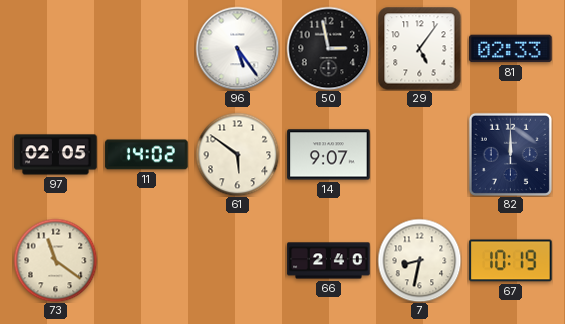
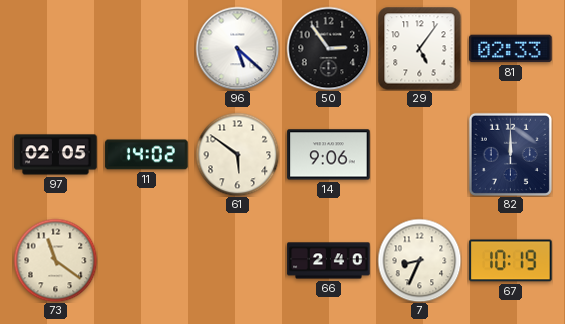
96: 5:24 -> 5:22 (237, 48)
50: 2:58 -> 2:54 (328, 48)
14: 9:07 -> 9:06 (329, 155)
7: 8:32 -> 8:34 (419, 260)
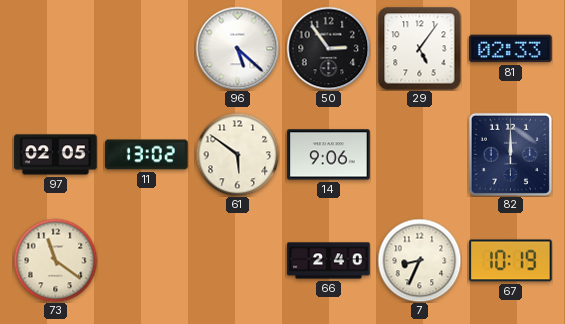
11: 14:02 -> 13:02 (147, 155)
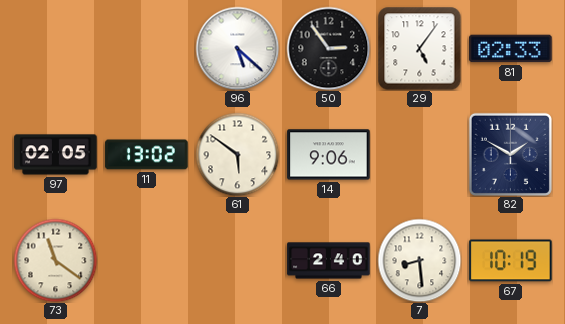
82: 12:00 -> 1:50 (510, 154)
7: 8:34 -> 8:29 (419, 260)
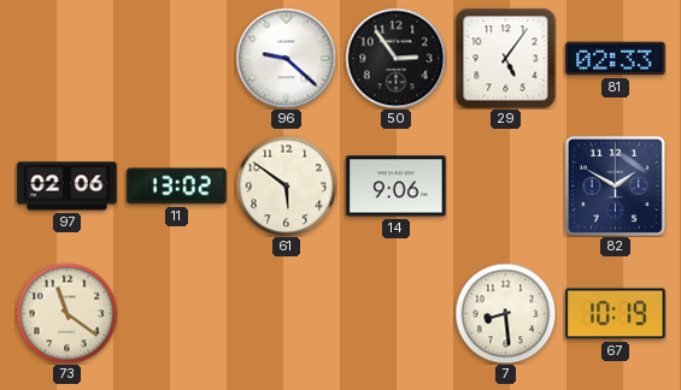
96: 5:22 -> 9:22 (286, 58)
97: 02:05 -> 02:06 (67, 187)
66: 2:40 -> none (329, 261)
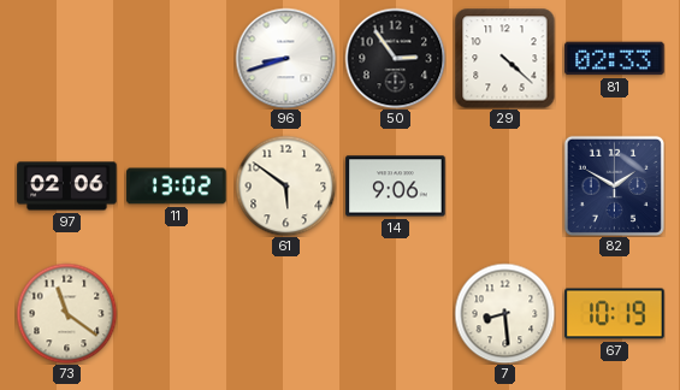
96: 9:22 -> 8:42 (285, 58)
29: 5:06 -> 4:22 (504, 58)
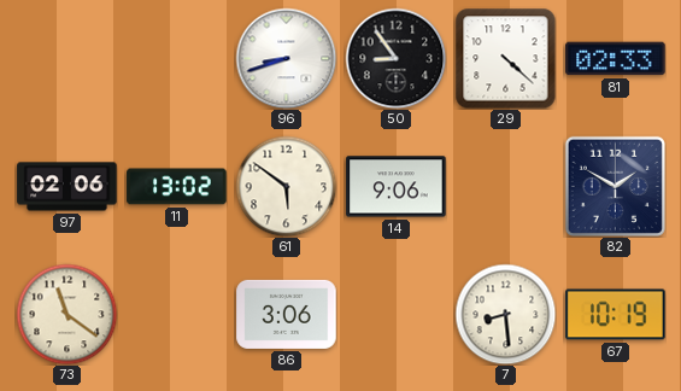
50: 2:54 -> 8:54 (395, 58)
86: none -> 3:06 (287, 314)
